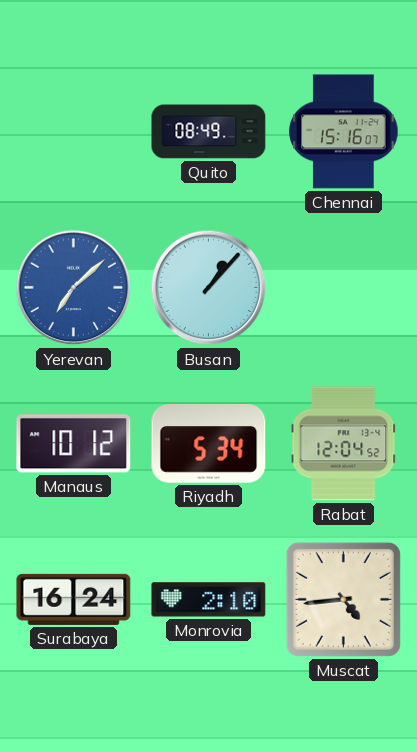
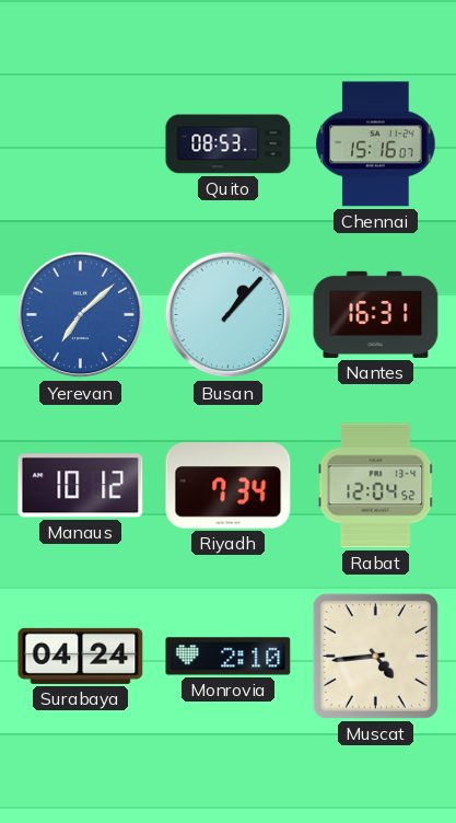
Quito: 08:49 -> 08:53 (229, 144)
Nantes: none -> 16:31 (376, 314)
Riyadh: 5:34 -> 7:34 (229, 486)
Surabaya: 16:24 -> 04:24 (81, 656)
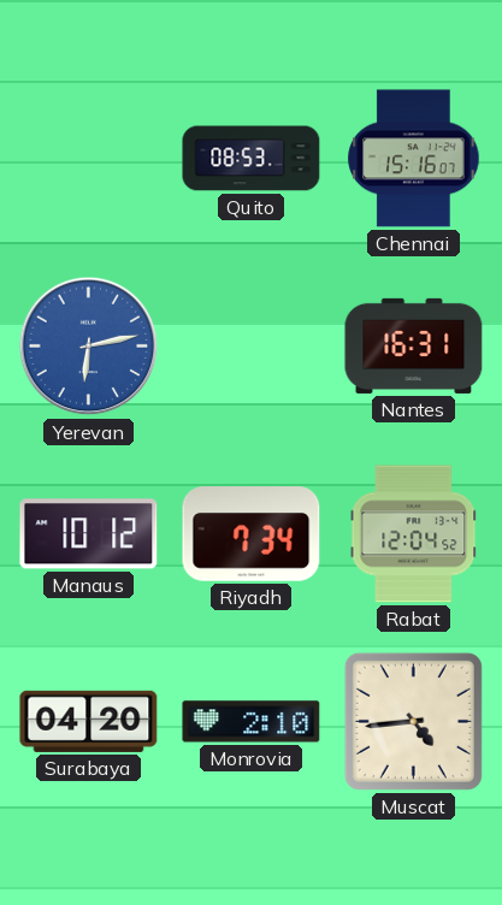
Yerevan: 7:08 -> 6:13 (89, 347)
Busan: 1:07 -> none (229, 315)
Surabaya: 04:24 -> 04:20 (89, 721)
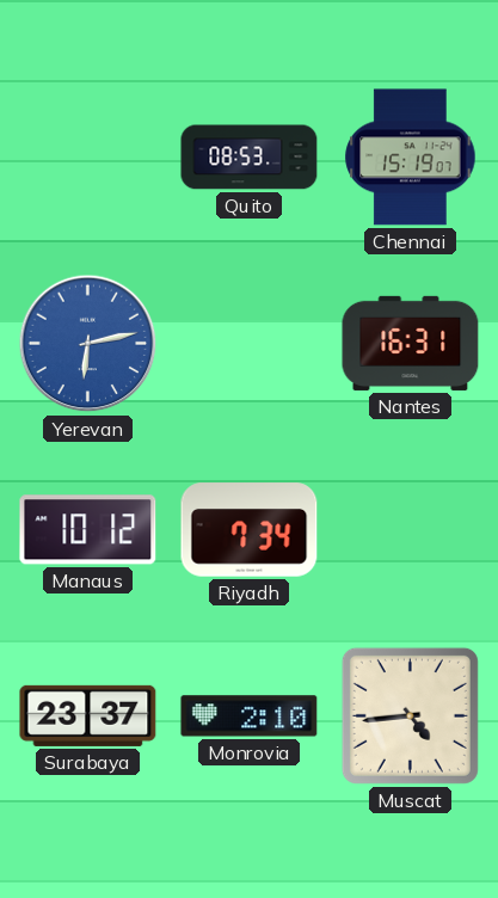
Chennai: 15:16 -> 15:19 (411, 158)
Rabat: 12:04 -> none (414, 534)
Surabaya: 04:20 -> 23:37 (88, 715)
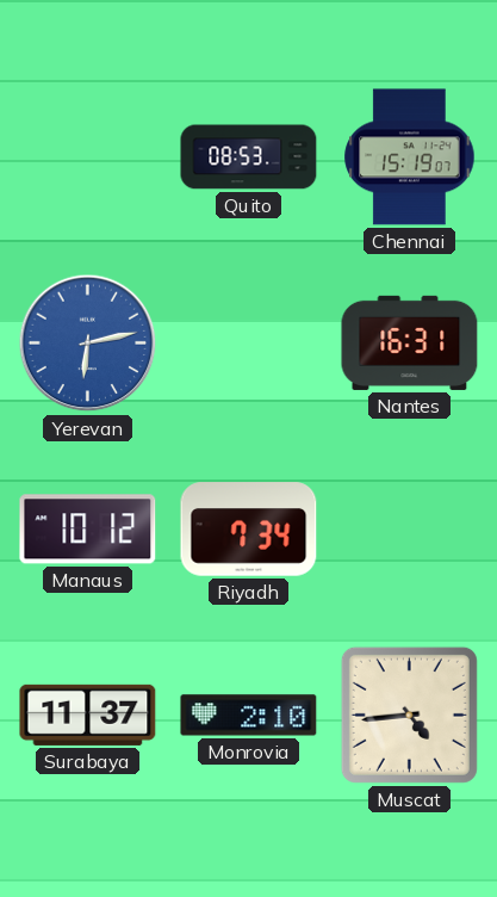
Surabaya: 23:37 -> 11:37 (88, 714)
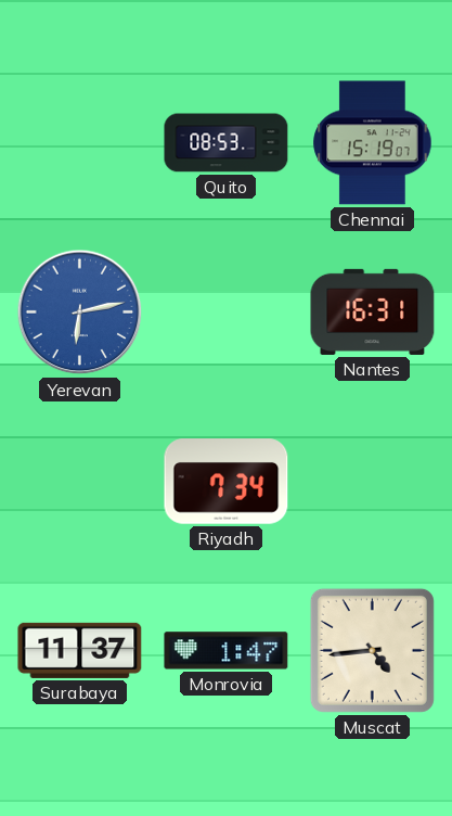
Manaus: 10:12 -> none (88, 530)
Monrovia: 2:10 -> 1:47 (227, 651)
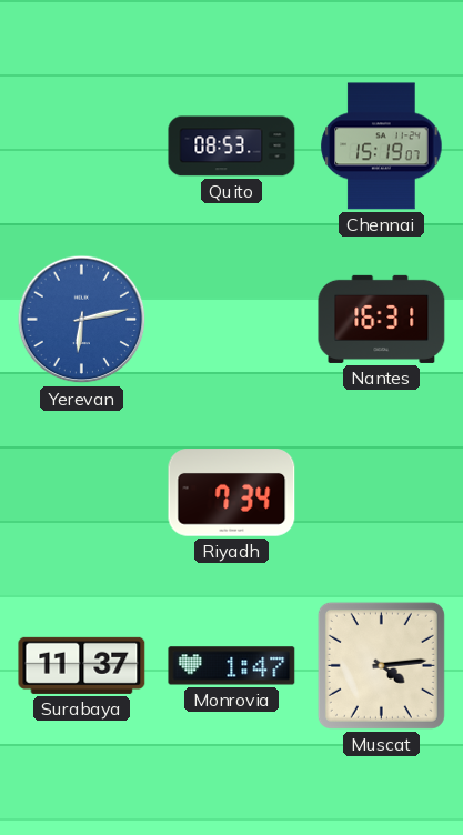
Muscat: 4:44 -> 4:14 (381, 665)
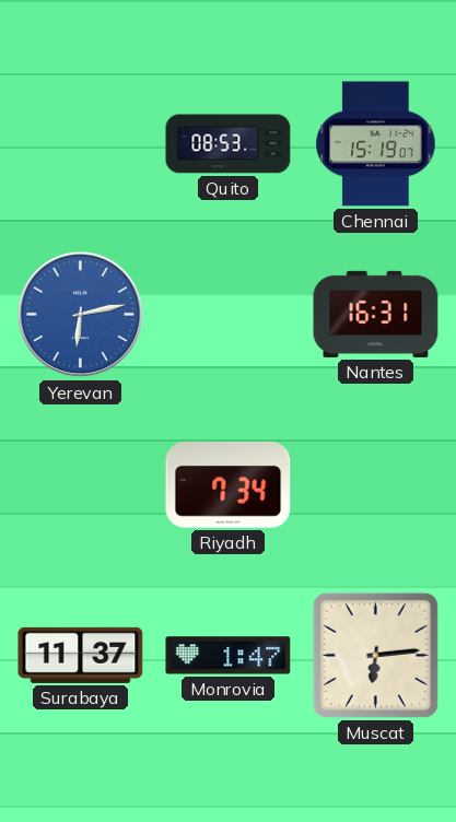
Muscat: 4:14 -> 6:14 (375, 655)
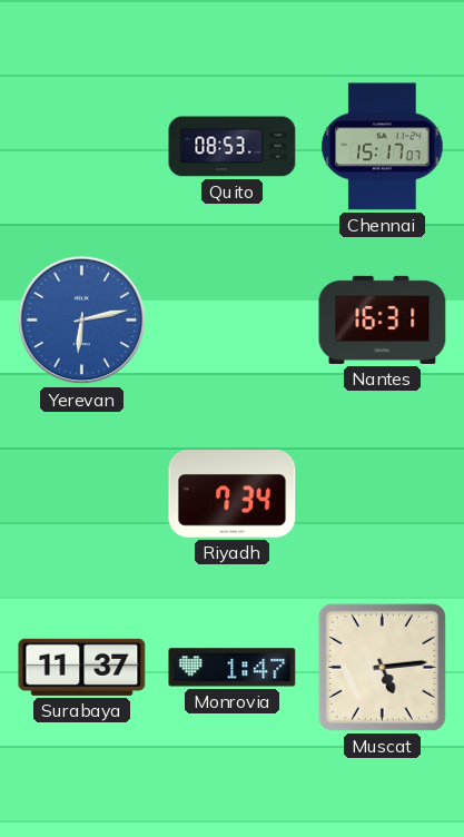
Chennai: 15:19 -> 15:17 (383, 147)
Muscat: 6:14 -> 5:14 (382, 667)
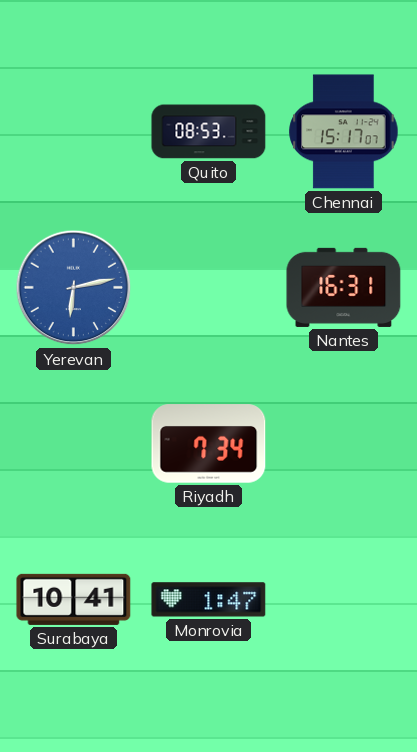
Surabaya: 11:37 -> 10:41 (74, 599)
Muscat: 5:14 -> none (382, 667)
